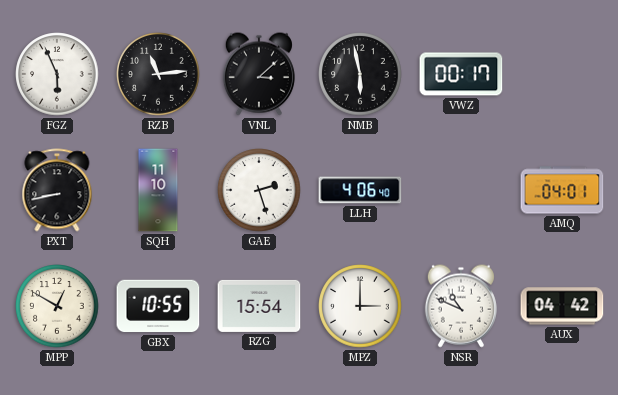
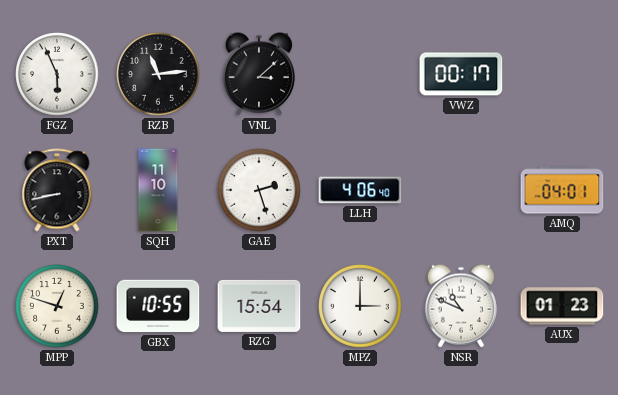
NMB: 5:58 -> none (360, 74)
MPP: 12:50 -> 12:48 (57, 306)
AUX: 04:42 -> 01:23 (562, 306)
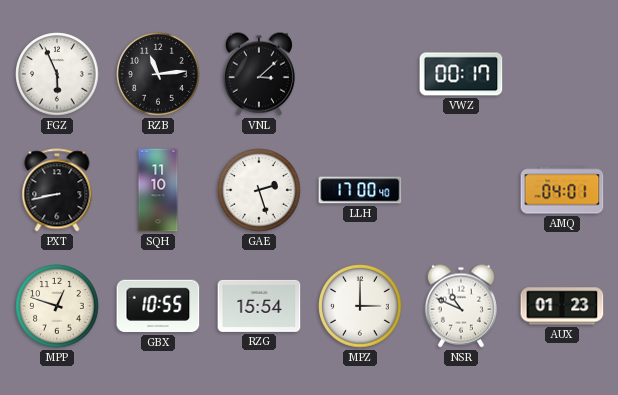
LLH: 4:06 -> 17:00 (360, 190)
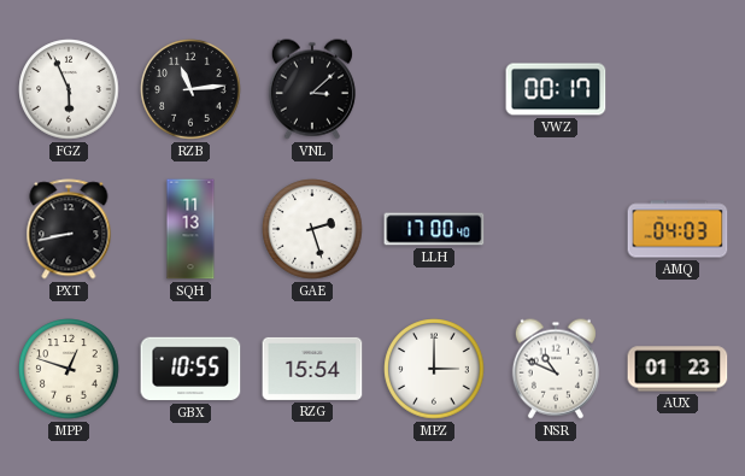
SQH: 11:10 -> 11:13 (190, 229)
AMQ: 04:01 -> 04:03 (677, 229)
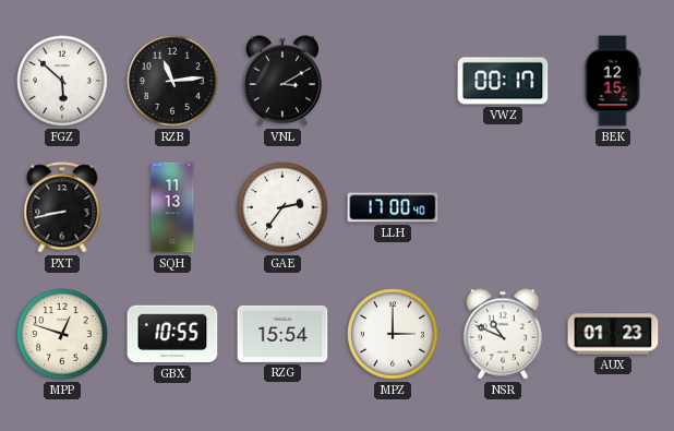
FGZ: 5:56 -> 5:52 (62, 81)
VNL: 3:08 -> 3:10 (282, 81)
BEK: none -> 12:15 (613, 81)
GAE: 2:27 -> 2:36 (282, 207)
AMQ: 04:03 -> none (677, 229)
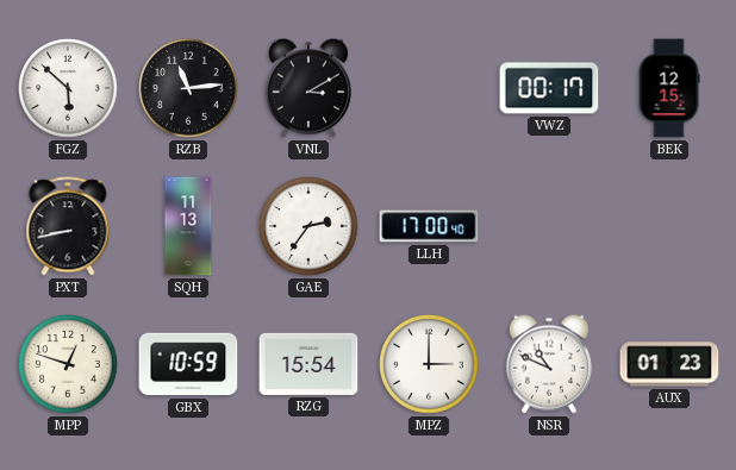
GBX: 10:55 -> 10:59 (188, 364)
